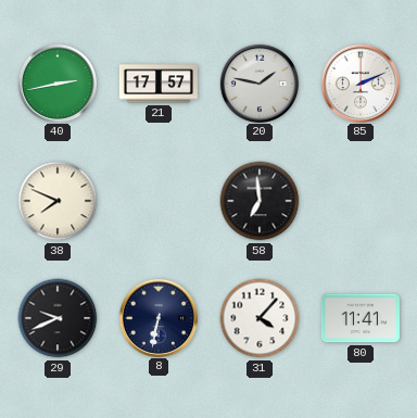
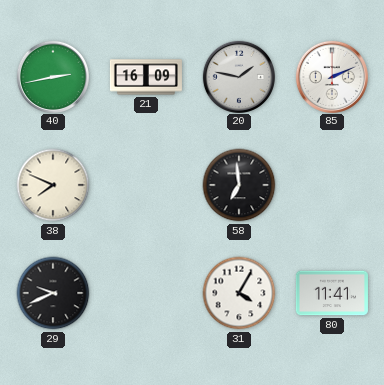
21: 17:57 -> 16:09 (146, 77)
8: 6:32 -> none (157, 317)
31: 4:07 -> 4:05 (239, 293)
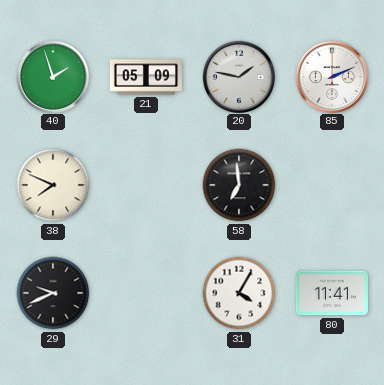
40: 2:43 -> 1:57 (52, 76)
21: 16:09 -> 05:09 (146, 77)
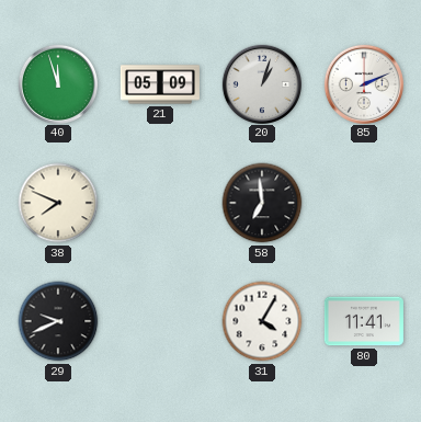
40: 1:57 -> 11:57 (57, 83)
20: 1:47 -> 1:03 (261, 83)
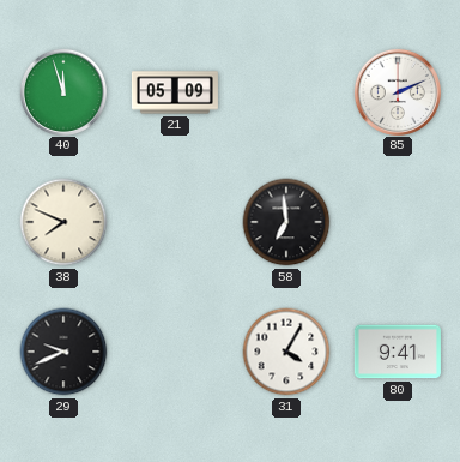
20: 1:03 -> none (261, 83)
80: 11:41 -> 9:41 (398, 352)
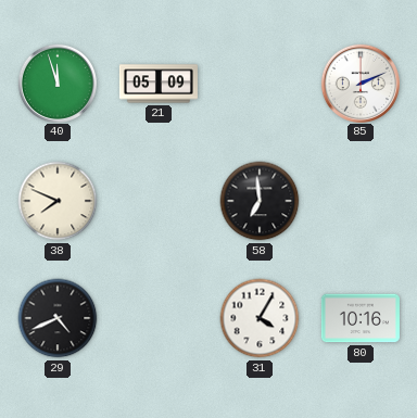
29: 9:41 -> 4:41 (58, 318)
80: 9:41 -> 10:16 (361, 318)
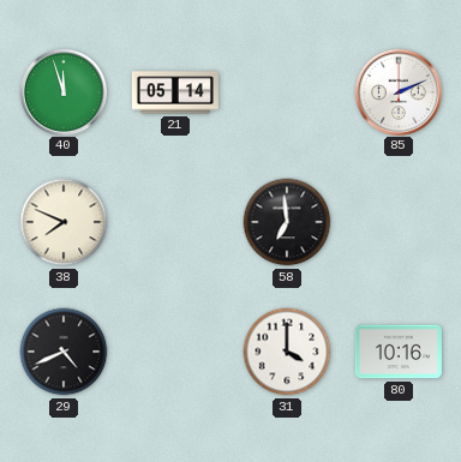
21: 05:09 -> 05:14 (175, 92)
31: 4:05 -> 4:00 (287, 352)
